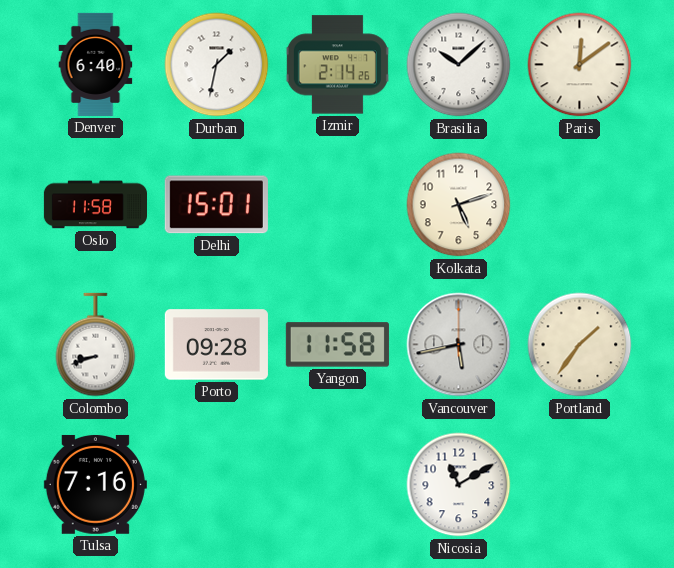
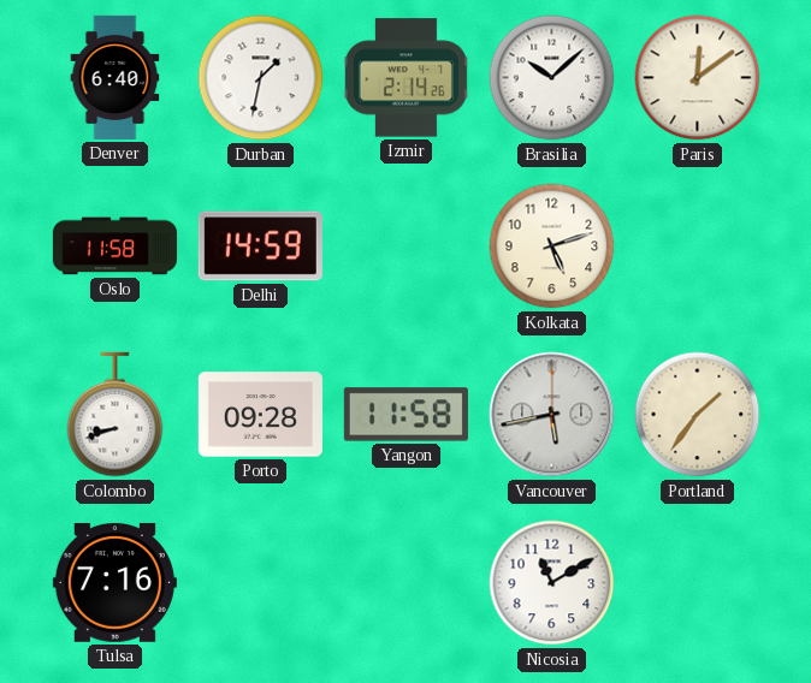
Delhi: 15:01 -> 14:59 (260, 247)
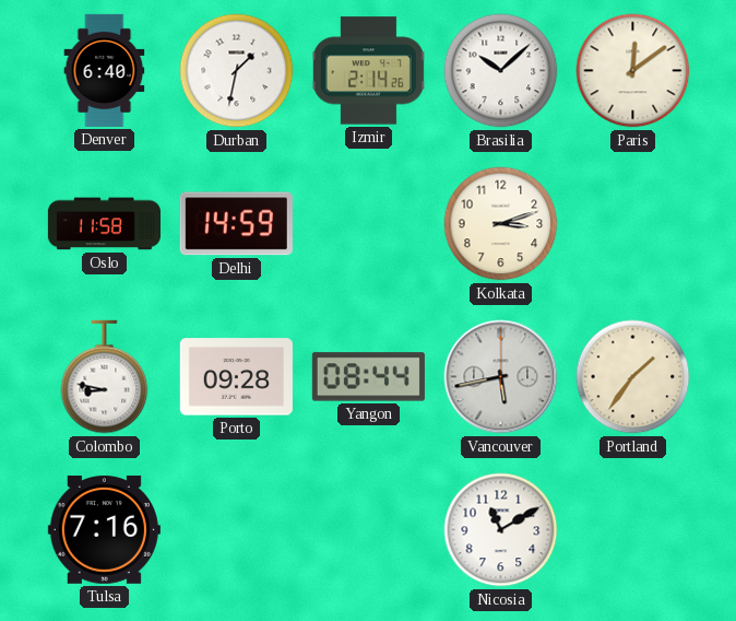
Kolkata: 5:12 -> 3:12 (501, 224)
Colombo: 8:42 -> 8:47 (105, 377)
Yangon: 11:58 -> 08:44 (368, 377)
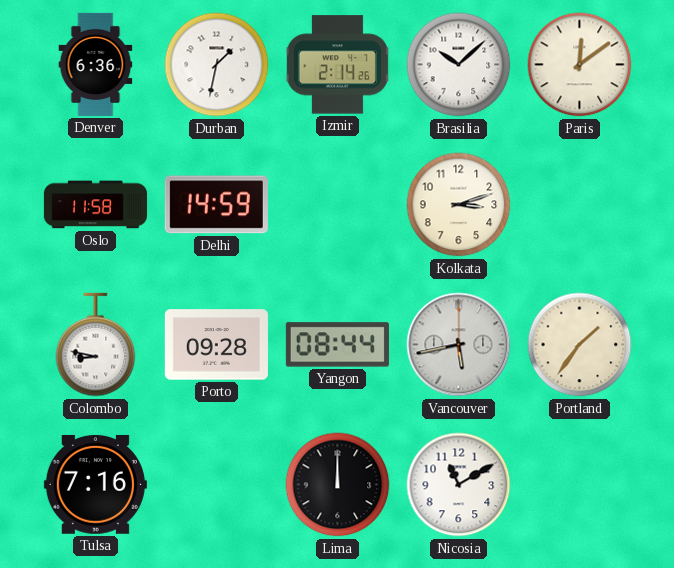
Denver: 6:40 -> 6:36 (96, 64)
Lima: none -> 12:00 (338, 485)
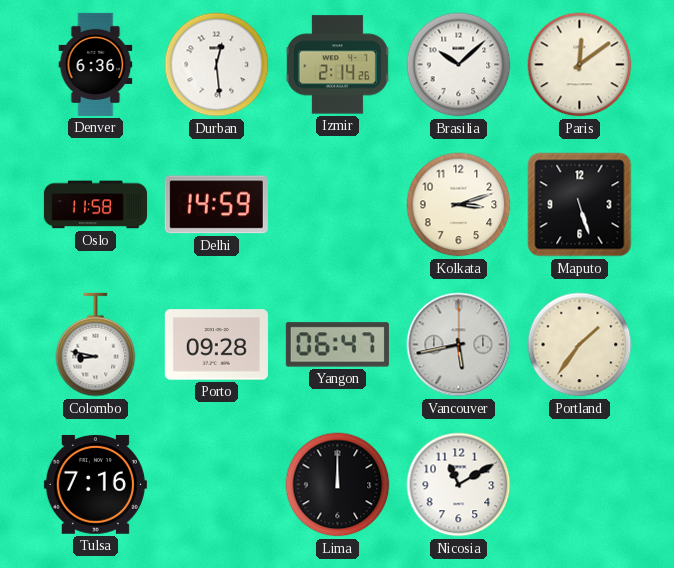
Durban: 1:32 -> 12:29 (217, 65)
Maputo: none -> 5:27 (580, 205)
Yangon: 08:44 -> 06:47 (337, 345)
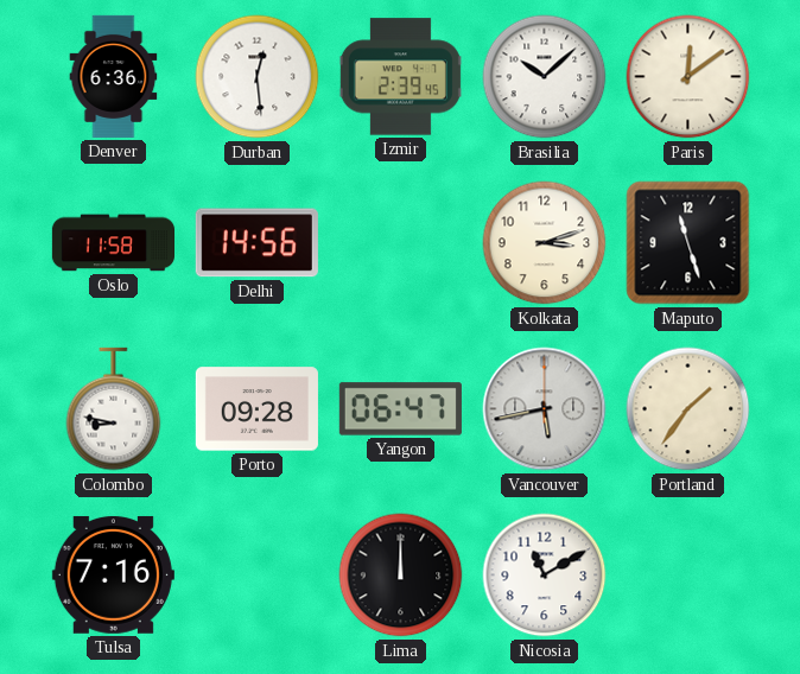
Izmir: 2:14 -> 2:39 (400, 77)
Delhi: 14:59 -> 14:56 (256, 243)
Maputo: 5:27 -> 11:27 (688, 243)
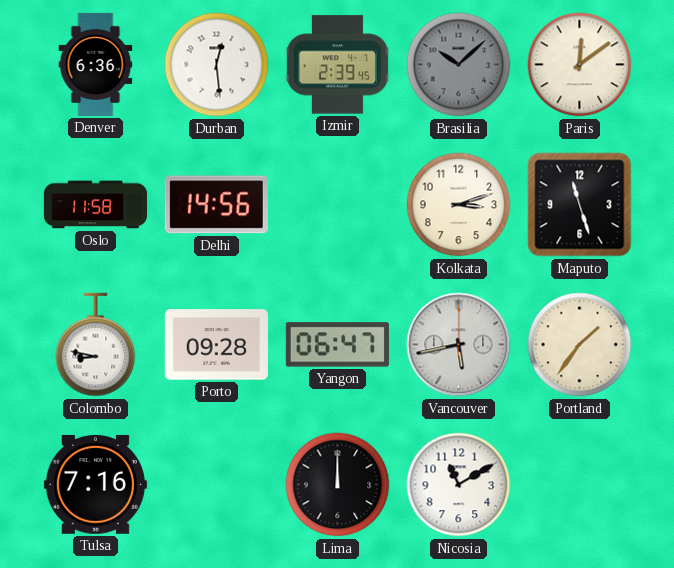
Brasilia dial: white -> grey (459, 65)
